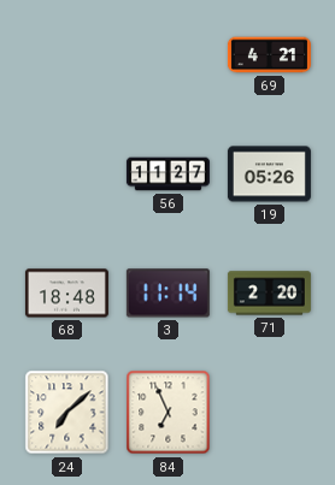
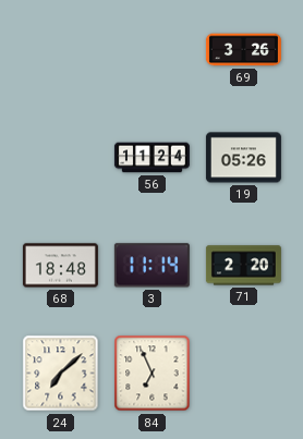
69: 4:21 -> 3:26 (243, 50)
56: 11:27 -> 11:24 (152, 158)
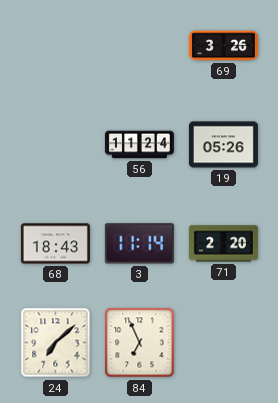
68: 18:48 -> 18:43 (55, 244)
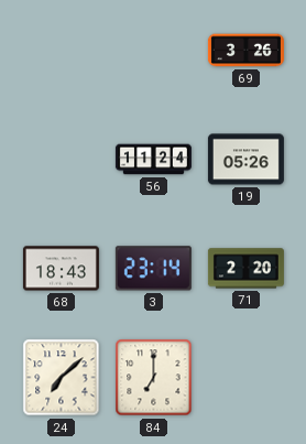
3: 11:14 -> 23:14 (153, 269)
84: 6:56 -> 7:00 (154, 378)
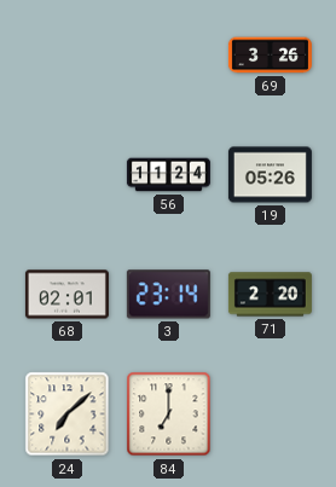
68: 18:43 -> 02:01 (66, 295)
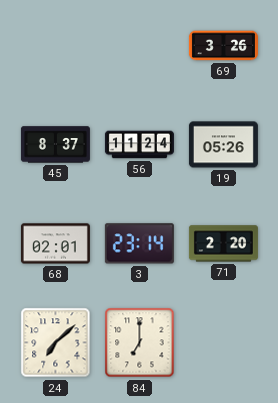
45: none -> 8:37 (55, 145)
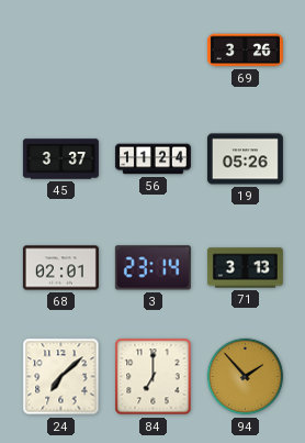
45: 8:37 -> 3:37 (60, 159)
71: 2:20 -> 3:13 (245, 268)
94: none -> 1:53 (246, 377)
